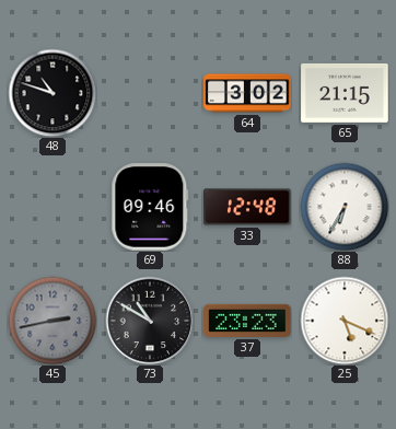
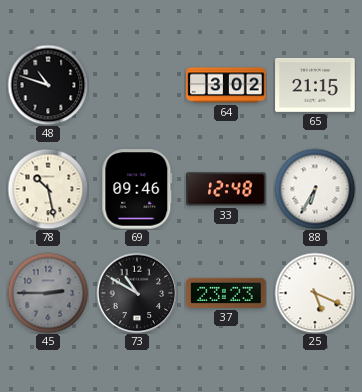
78: none -> 10:28 (48, 189)
45: 2:43 -> 2:45 (48, 293)
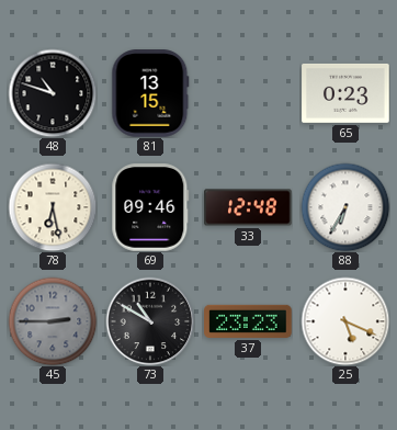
81: none -> 13:15 (150, 93)
64: 3:02 -> none (226, 85)
65: 21:15 -> 0:23 (345, 93)
78: 10:28 -> 6:28 (53, 207)
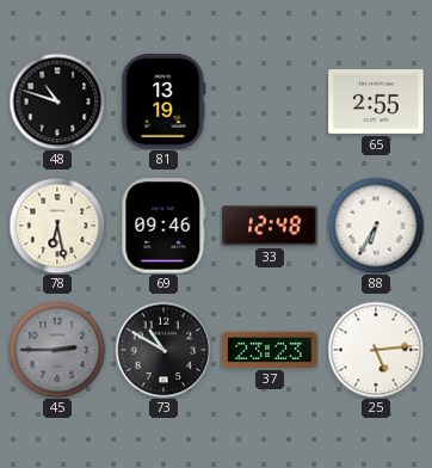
81: 13:15 -> 13:19 (163, 101)
65: 0:23 -> 2:55 (376, 101)
25: 5:19 -> 5:14 (376, 350)
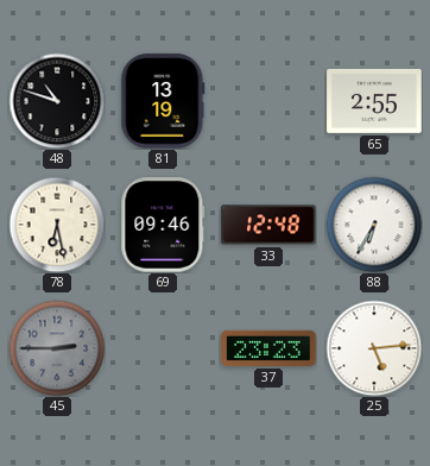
73: 10:50 -> none (163, 350)
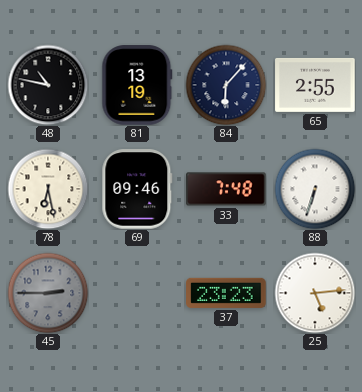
48: 10:48 -> 10:47 (48, 85)
84: none -> 6:07 (226, 85)
33: 12:48 -> 7:48 (226, 189)
88: 6:35 -> 6:33 (315, 189)
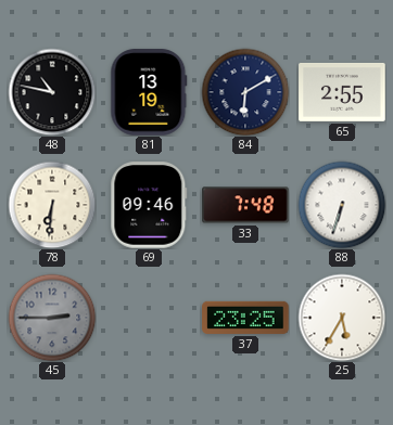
84: 6:07 -> 6:10 (245, 92)
78: 6:28 -> 6:31 (52, 205)
37: 23:23 -> 23:25 (245, 318)
25: 5:14 -> 5:35 (342, 318)
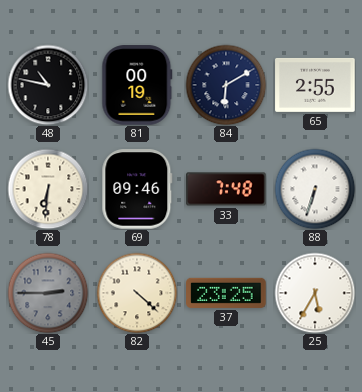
81: 13:19 -> 00:19 (137, 85)
82: none -> 4:22 (137, 293)
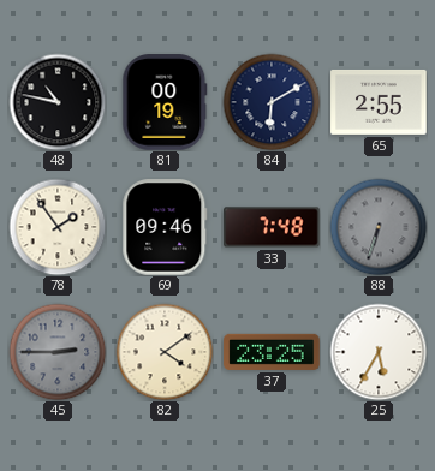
78: 6:31 -> 1:54 (58, 227)
88 dial: white -> grey (379, 227)
82: 4:22 -> 4:09 (165, 352)
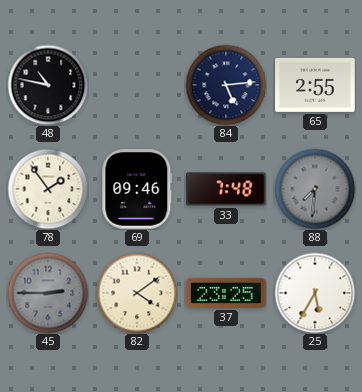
81: 00:19 -> none (165, 102)
84: 6:10 -> 5:14 (226, 85)
88: 6:33 -> 7:31 (315, 189)
